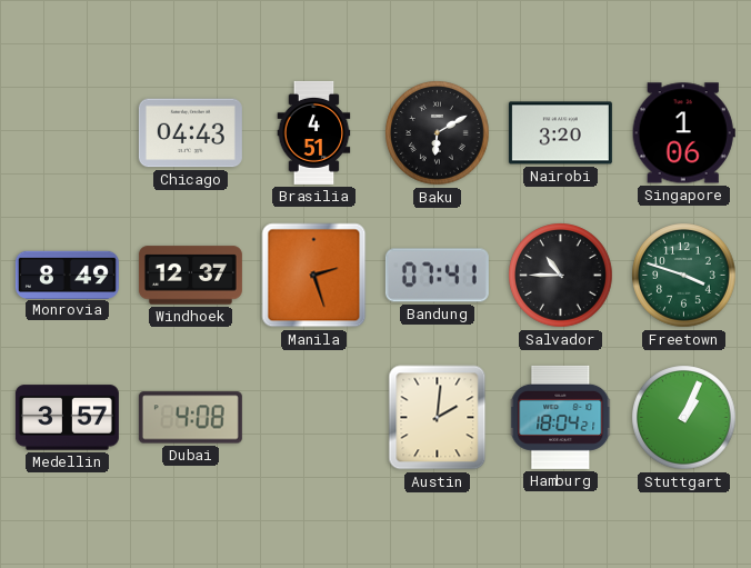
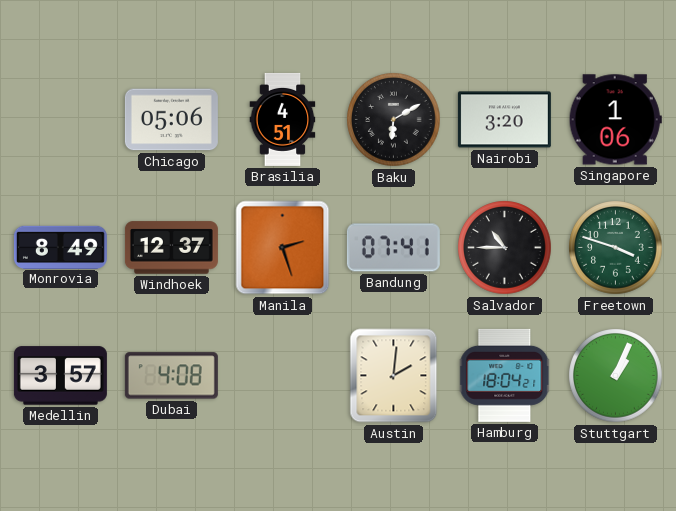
Chicago: 04:43 -> 05:06 (171, 120)
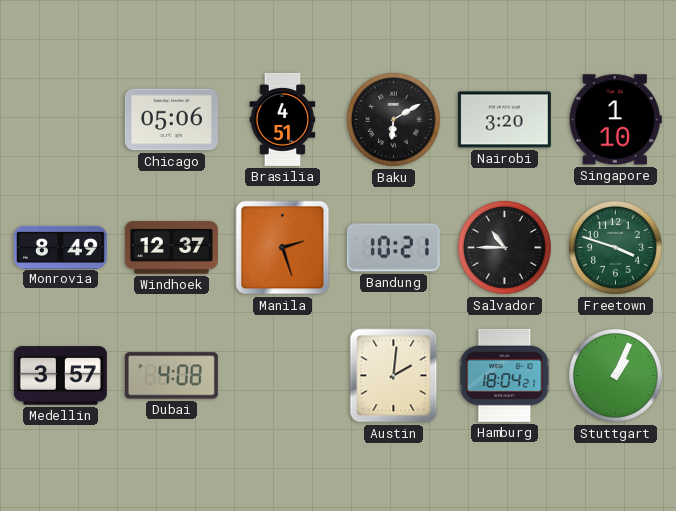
Singapore: 1:06 -> 1:10 (615, 120)
Bandung: 07:41 -> 10:21 (393, 248)
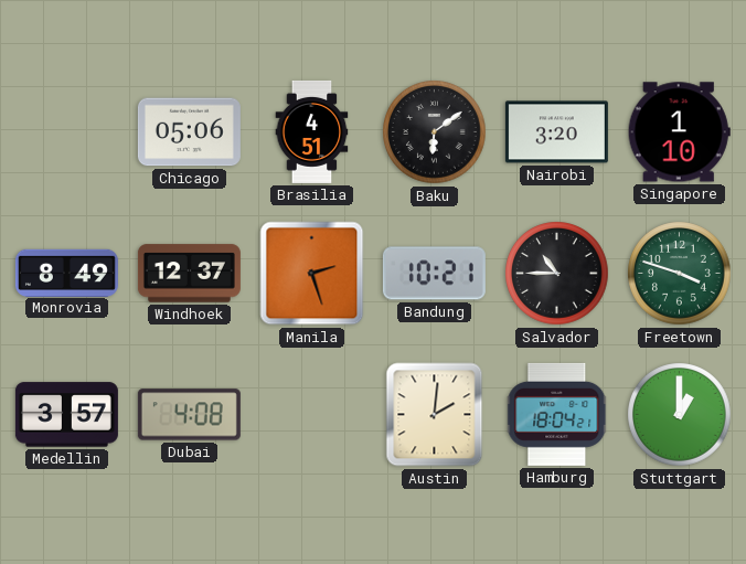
Baku: 6:10 -> 6:09 (435, 132)
Stuttgart: 1:04 -> 1:00 (680, 415)
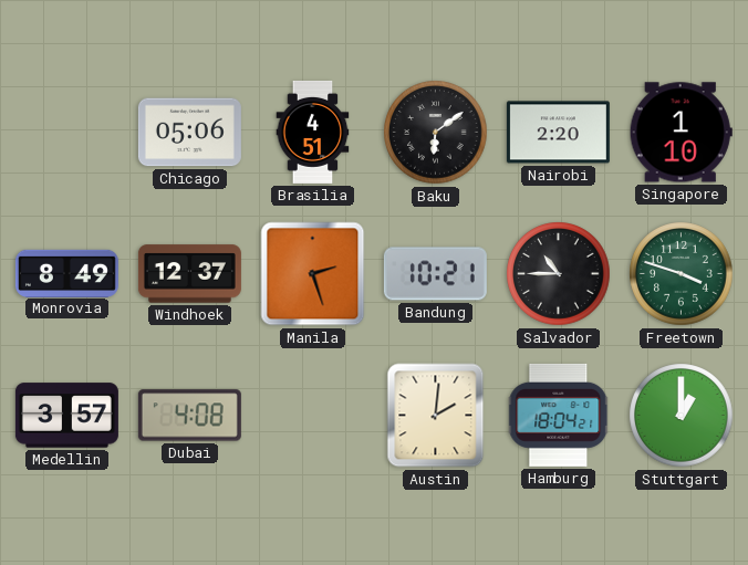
Nairobi: 3:20 -> 2:20 (558, 133)
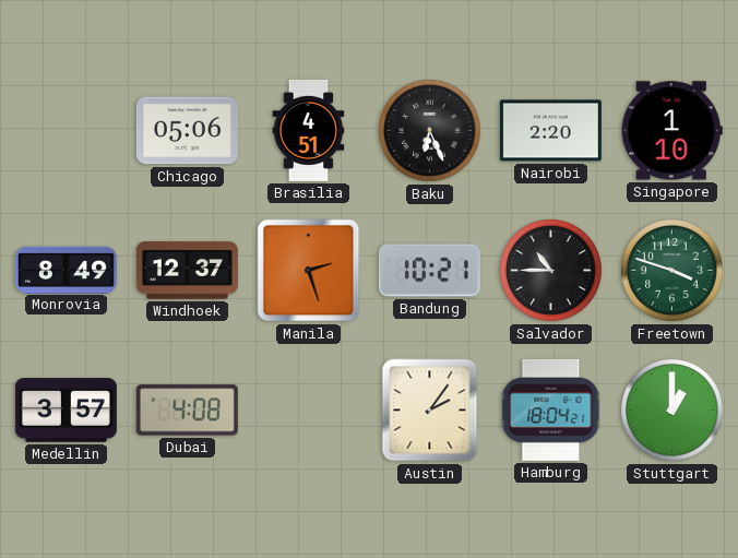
Baku: 6:09 -> 6:26 (430, 131)
Austin: 2:01 -> 2:06 (430, 411)
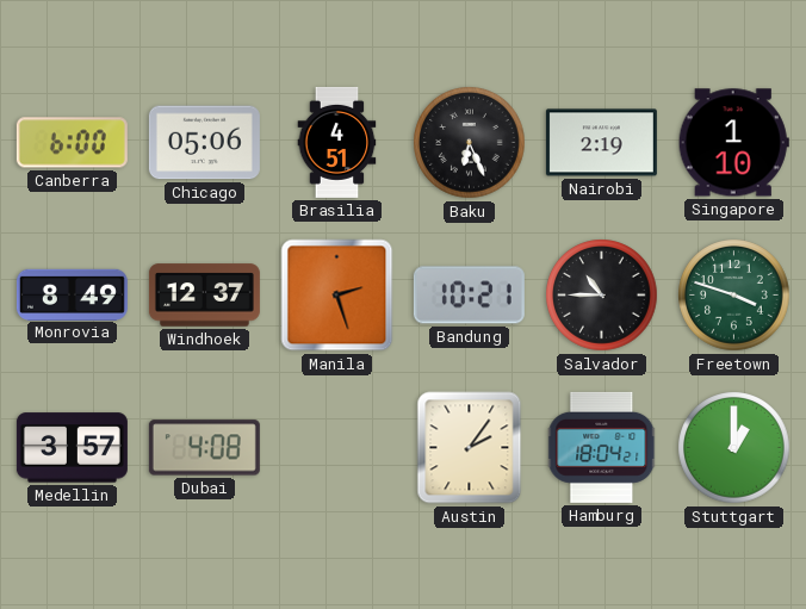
Canberra: none -> 6:00 (72, 143)
Nairobi: 2:20 -> 2:19 (601, 143)
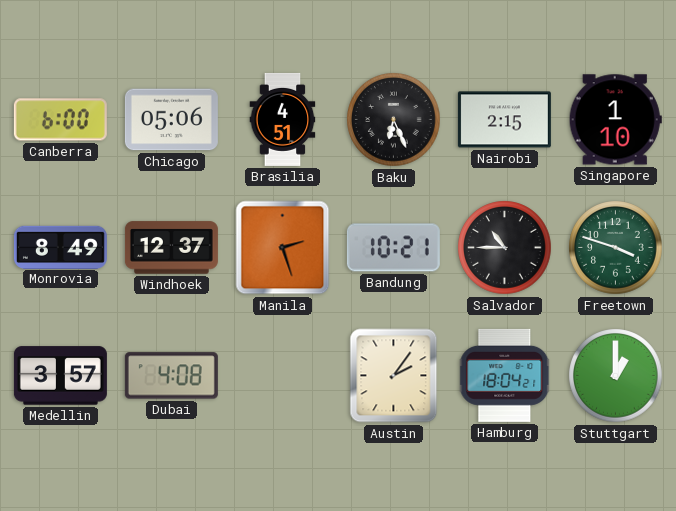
Nairobi: 2:19 -> 2:15 (504, 120)
